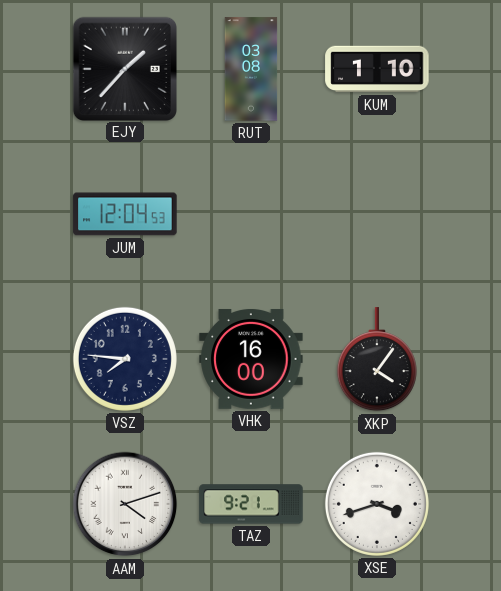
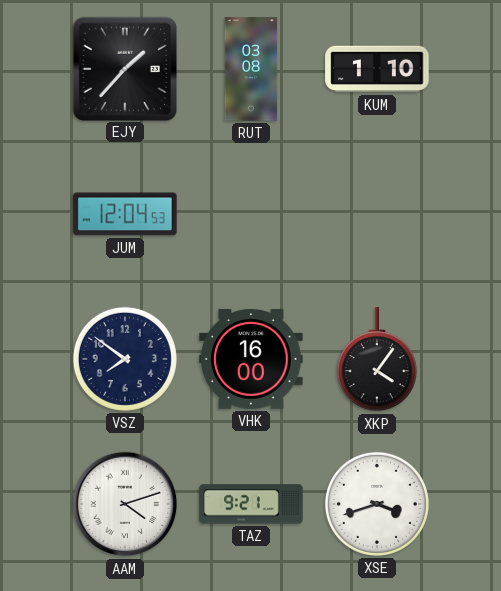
VSZ: 7:46 -> 7:51 (125, 359)
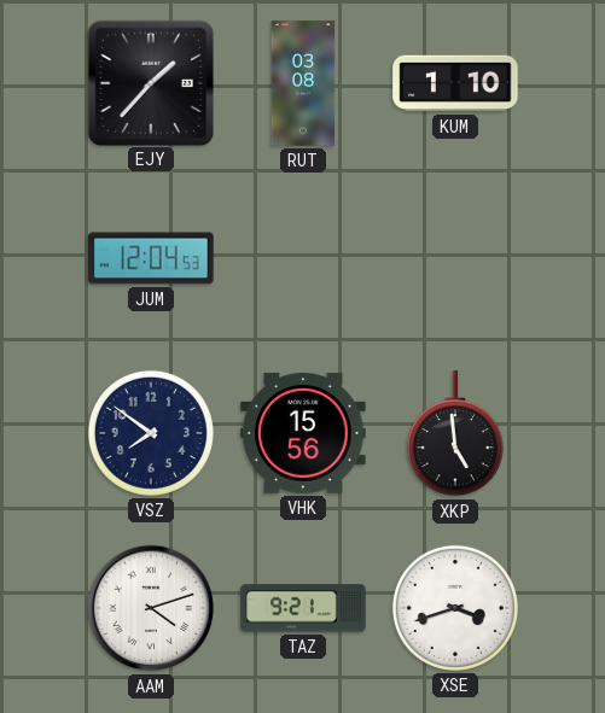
VHK: 16:00 -> 15:56 (303, 433)
XKP: 4:06 -> 4:59 (455, 434)
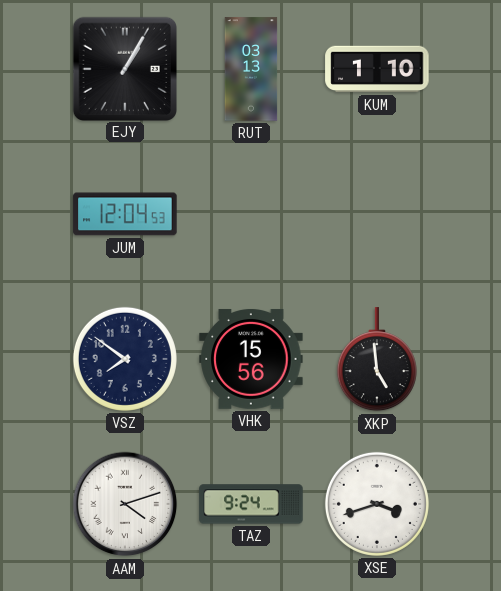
EJY: 1:37 -> 1:05 (124, 68)
RUT: 03:08 -> 03:13 (251, 69)
TAZ: 9:21 -> 9:24 (251, 504)
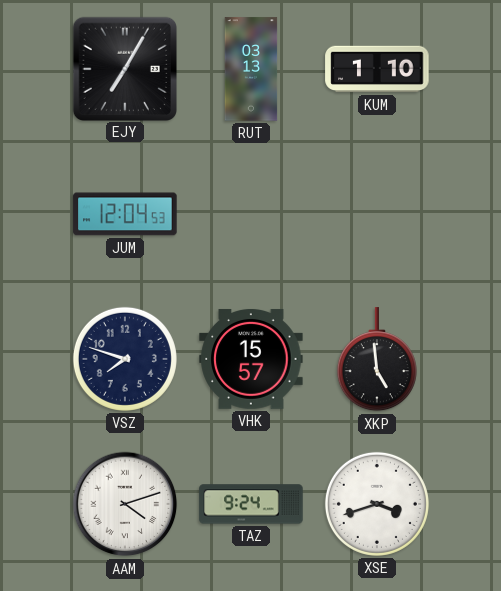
EJY: 1:05 -> 7:05 (124, 68)
VSZ: 7:51 -> 7:48 (125, 359)
VHK: 15:56 -> 15:57 (251, 359)
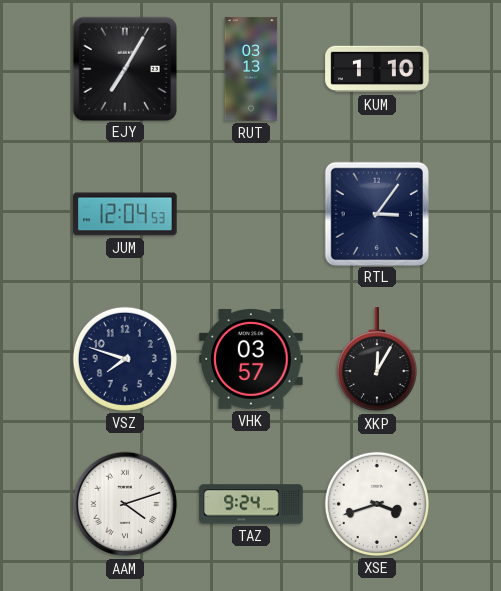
RTL: none -> 3:06 (376, 213)
VHK: 15:57 -> 03:57 (251, 359)
XKP: 4:59 -> 12:05 (377, 360)
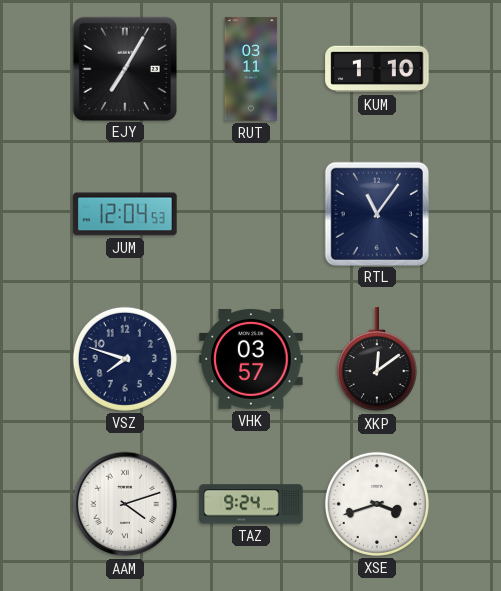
RUT: 03:13 -> 03:11 (251, 69)
RTL: 3:06 -> 11:06 (376, 213)
XKP: 12:05 -> 12:09 (377, 360)
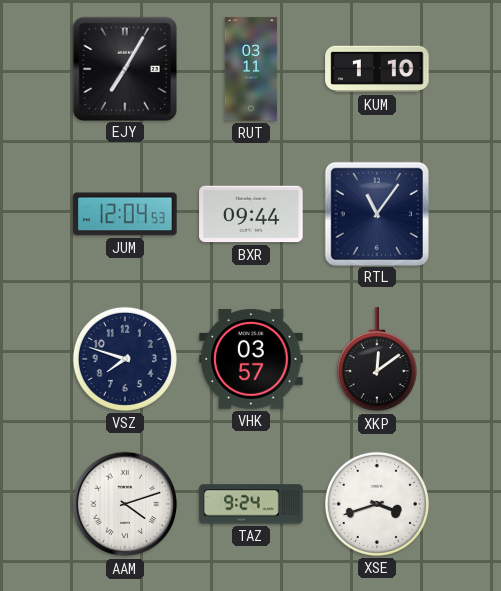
BXR: none -> 09:44 (251, 214)
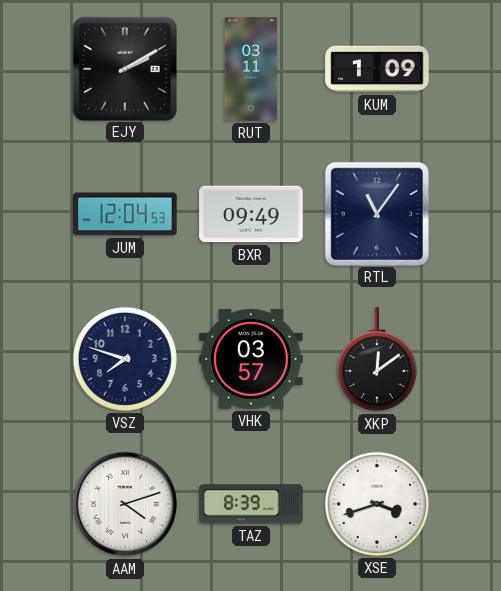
EJY: 7:05 -> 2:10 (124, 68)
KUM: 1:10 -> 1:09 (377, 69)
BXR: 09:44 -> 09:49 (251, 214)
TAZ: 9:24 -> 8:39 (251, 504)
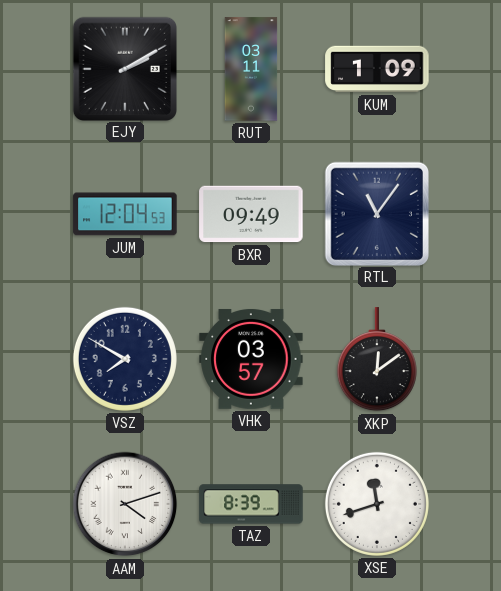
VSZ: 7:48 -> 7:50 (125, 359)
XSE: 3:42 -> 11:42 (377, 504)
